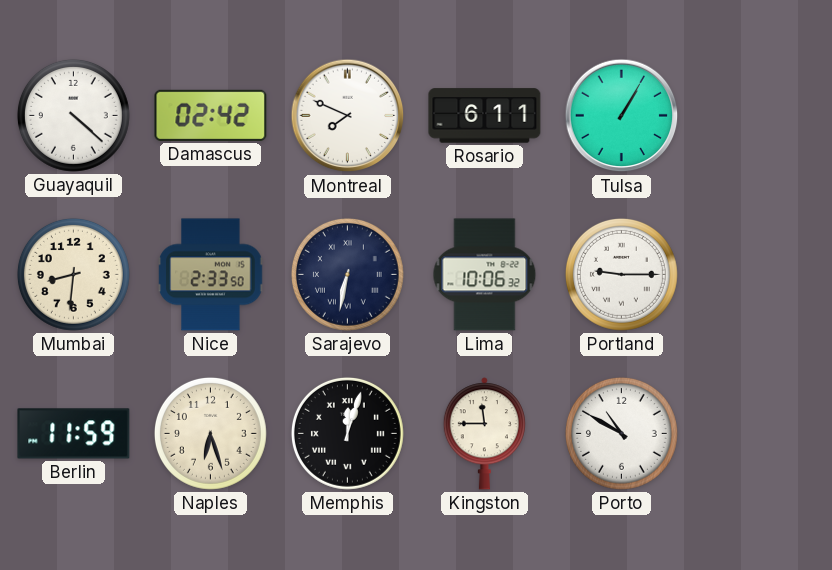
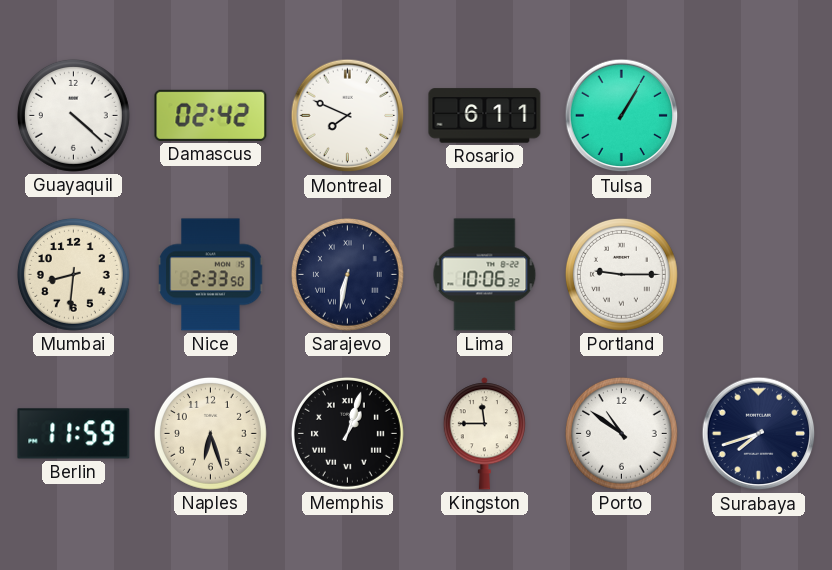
Memphis: 12:03 -> 1:03 (347, 433)
Porto: 10:50 -> 10:51 (621, 433)
Surabaya: none -> 7:42 (759, 434)
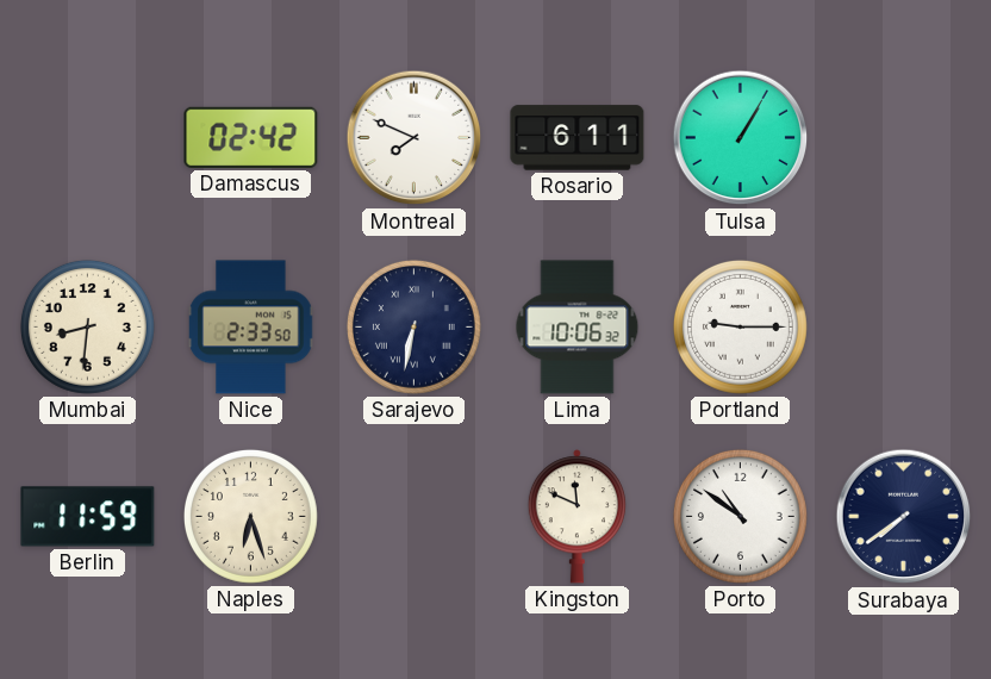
Guayaquil: 4:22 -> none (73, 115)
Memphis: 1:03 -> none (347, 433)
Kingston: 11:45 -> 11:49 (576, 517)
Surabaya: 7:42 -> 7:39 (904, 517)
